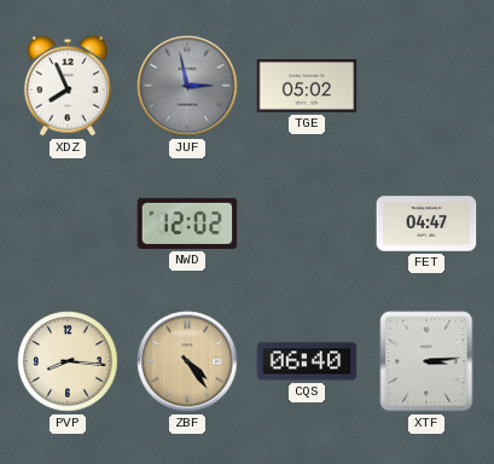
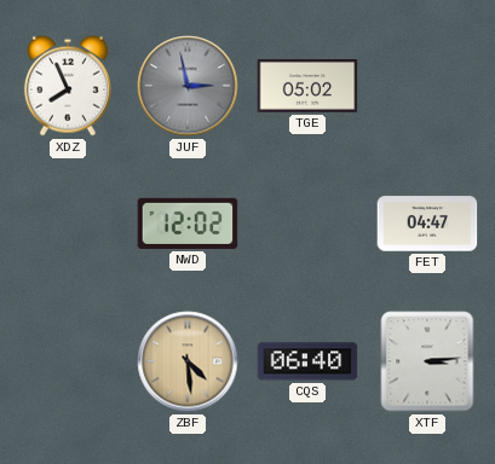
PVP: 8:16 -> none (68, 361)
ZBF: 4:24 -> 4:29 (188, 361)
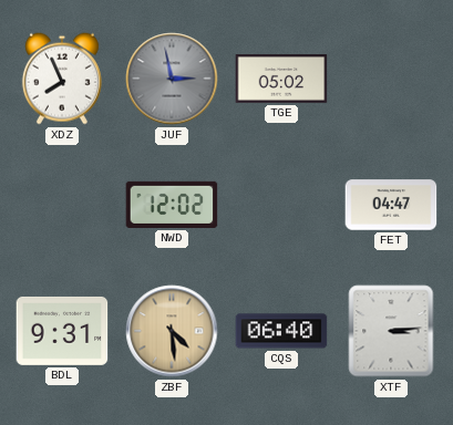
BDL: none -> 9:31 (62, 331)
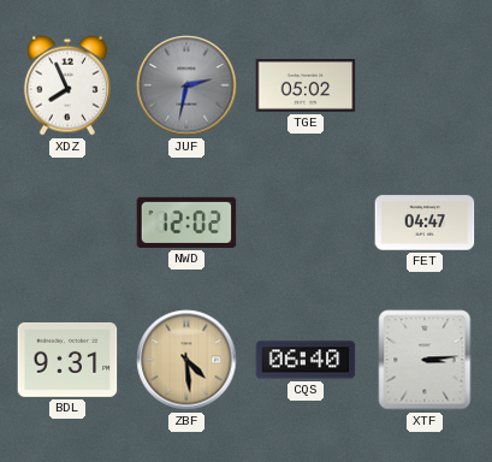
JUF: 2:58 -> 2:32 (186, 85)
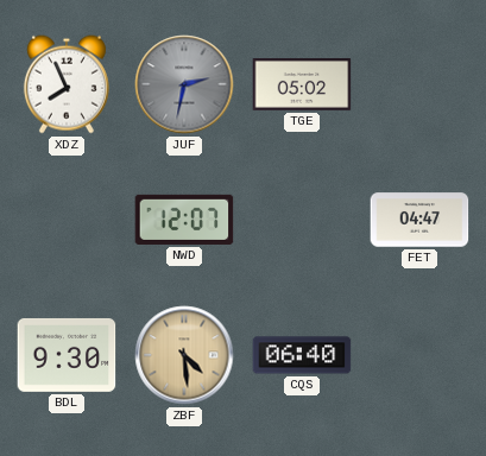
NWD: 12:02 -> 12:07 (184, 220)
BDL: 9:31 -> 9:30 (67, 355)
XTF: 3:14 -> none (425, 360)
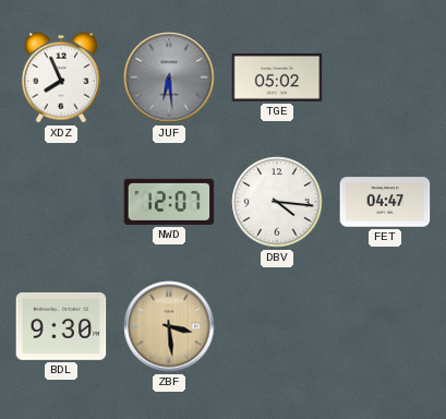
JUF: 2:32 -> 6:29 (169, 77)
DBV: none -> 4:16 (277, 202)
ZBF: 4:29 -> 3:29 (169, 326)
CQS: 06:40 -> none (302, 355)
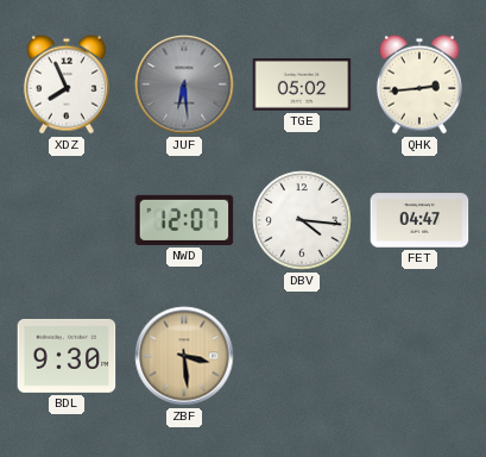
QHK: none -> 2:44 (419, 84)
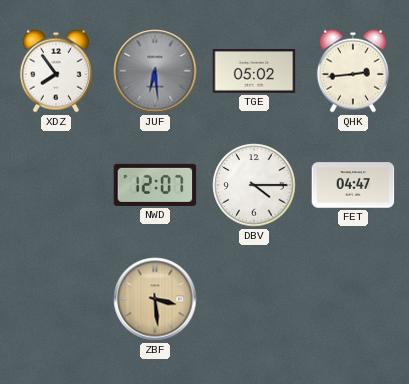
XDZ: 7:56 -> 7:54 (56, 71)
DBV: 4:16 -> 4:15 (254, 185)
BDL: 9:30 -> none (67, 356)
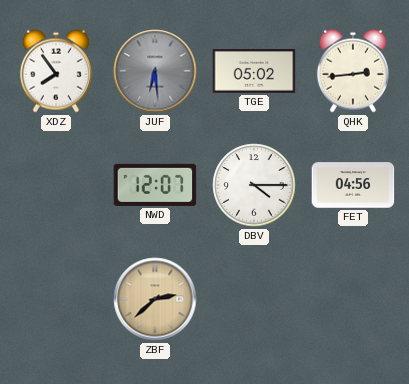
FET: 04:47 -> 04:56 (353, 185)
ZBF: 3:29 -> 2:38 (155, 299)
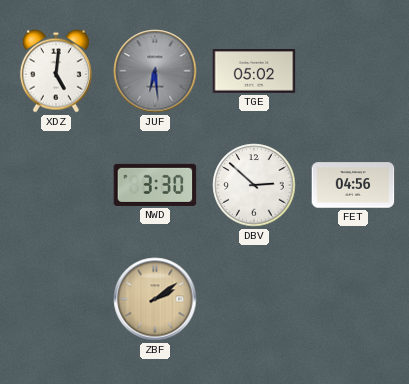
XDZ: 7:54 -> 5:01 (56, 71)
QHK: 2:44 -> none (353, 71)
NWD: 12:07 -> 3:30 (155, 185)
DBV: 4:15 -> 2:52 (254, 185)
ZBF: 2:38 -> 2:09 (155, 299)
